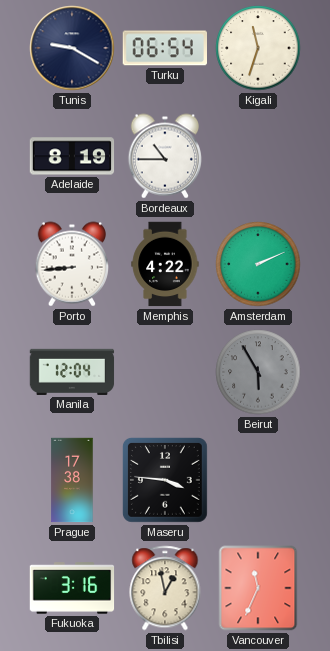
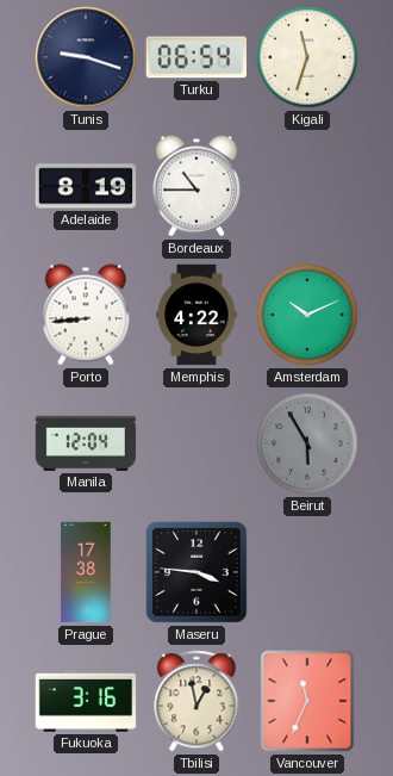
Tunis: 9:20 -> 9:18 (86, 57)
Amsterdam: 2:11 -> 10:11 (307, 315)
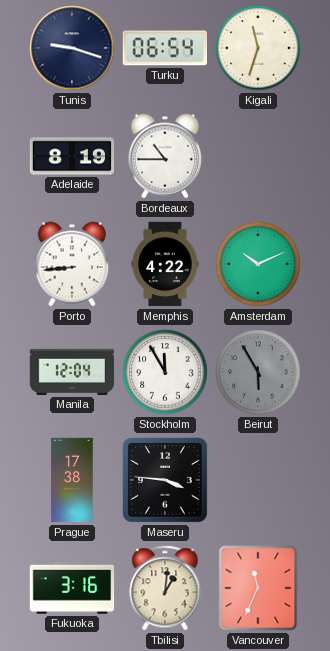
Stockholm: none -> 11:55 (165, 372)
Tbilisi: 12:58 -> 1:01 (165, 588)
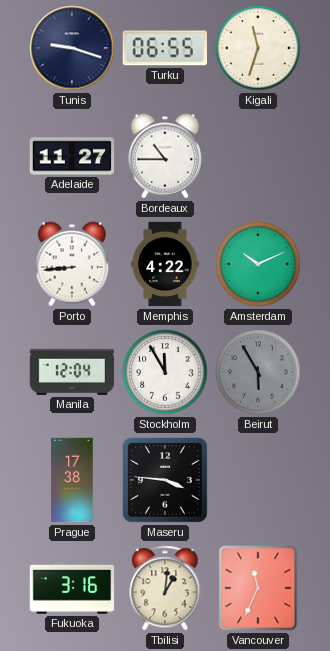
Turku: 06:54 -> 06:55 (164, 48)
Adelaide: 8:19 -> 11:27 (72, 156)
